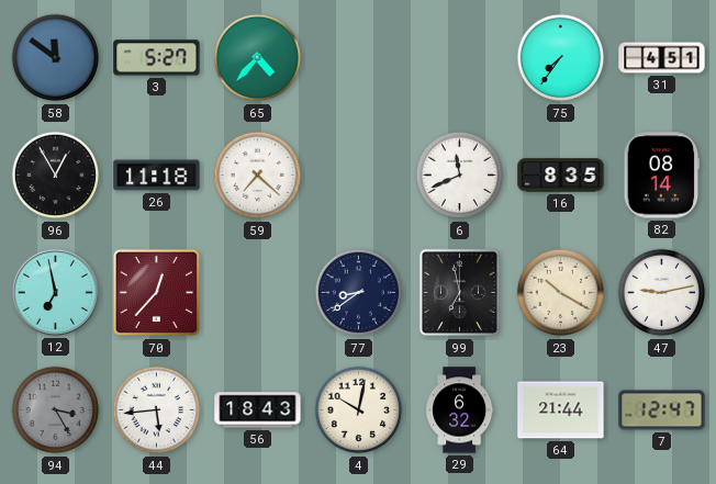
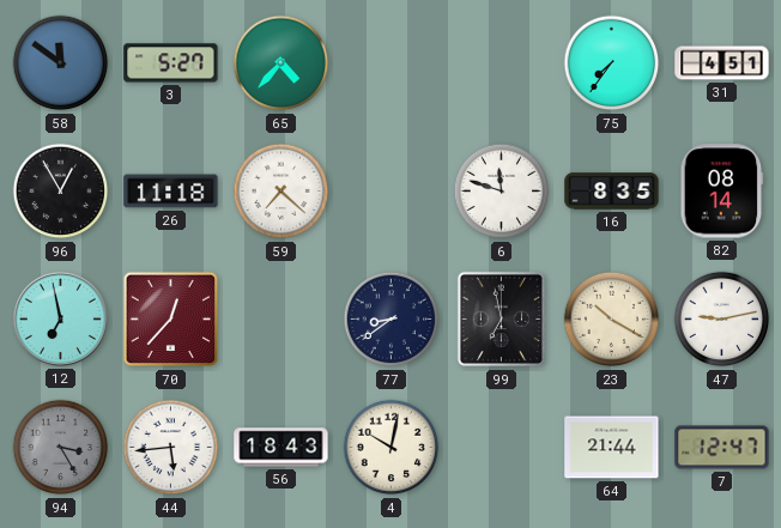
6: 11:41 -> 11:48 (502, 192)
29: 6:32 -> none (460, 410)
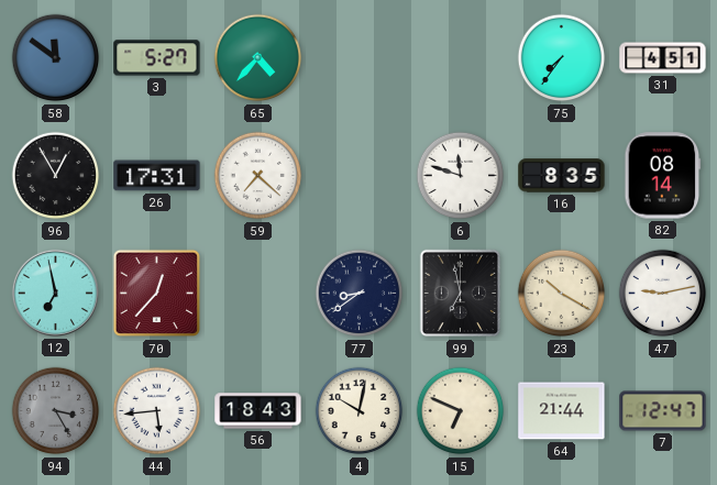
26: 11:18 -> 17:31 (157, 176)
15: none -> 6:49 (461, 411)
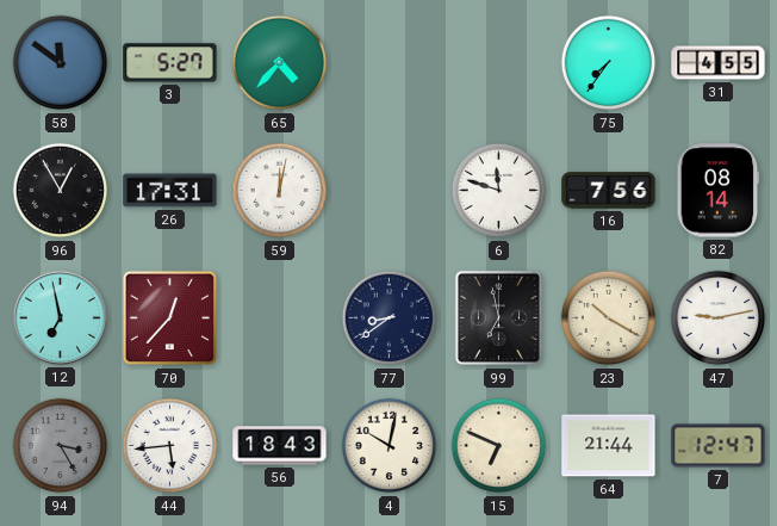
31: 4:51 -> 4:55 (719, 63)
59: 7:22 -> 12:02 (280, 191)
16: 8:35 -> 7:56 (609, 191)
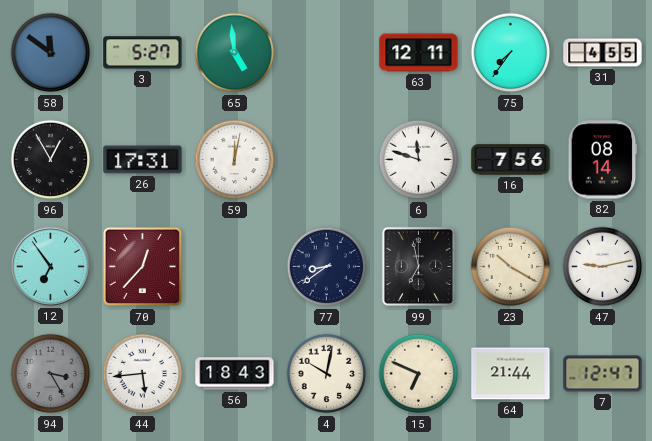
65: 4:37 -> 4:59 (235, 53)
63: none -> 12:11 (419, 53)
12: 6:58 -> 6:54 (50, 266)
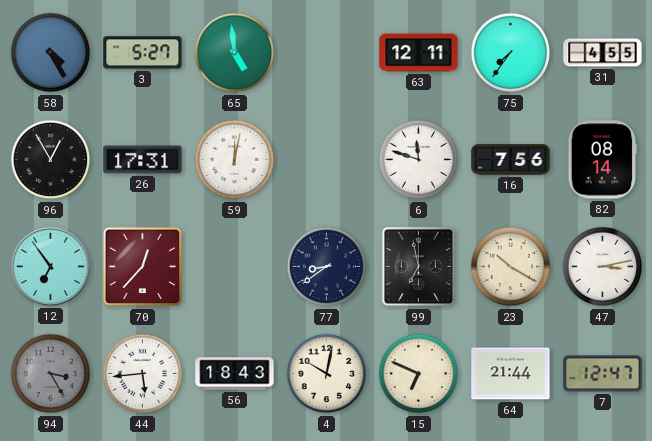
58: 11:51 -> 4:25 (51, 53)
47: 9:13 -> 3:13 (603, 267)
